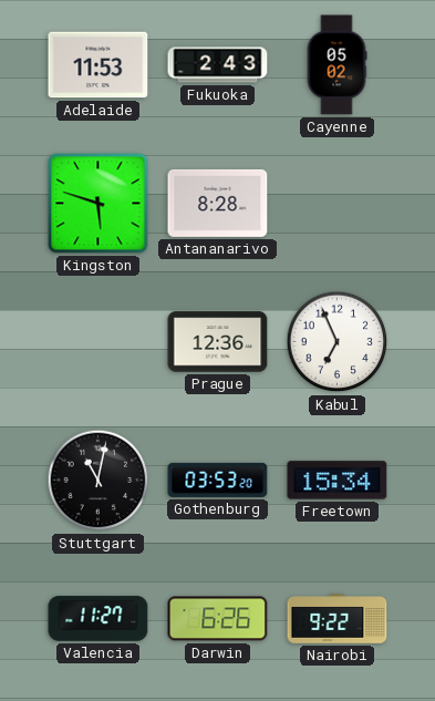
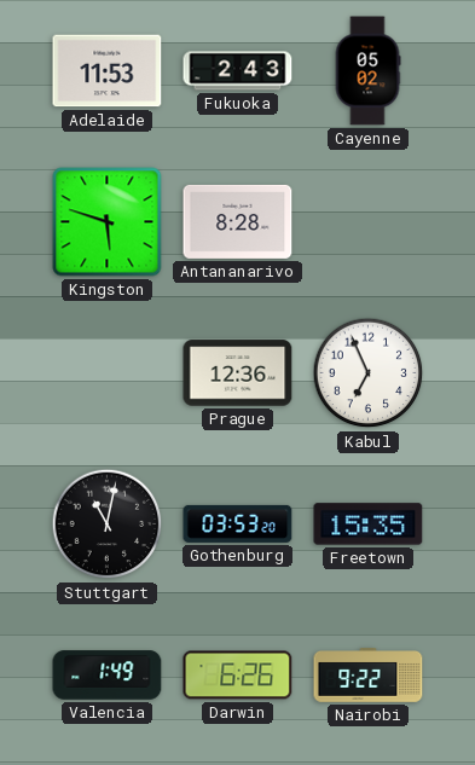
Freetown: 15:34 -> 15:35 (369, 525)
Valencia: 11:27 -> 1:49 (108, 676)
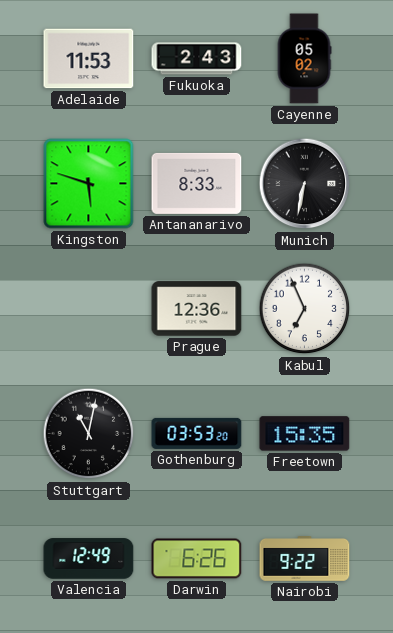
Antananarivo: 8:28 -> 8:33 (197, 183)
Munich: none -> 6:32 (305, 184)
Valencia: 1:49 -> 12:49 (89, 559)
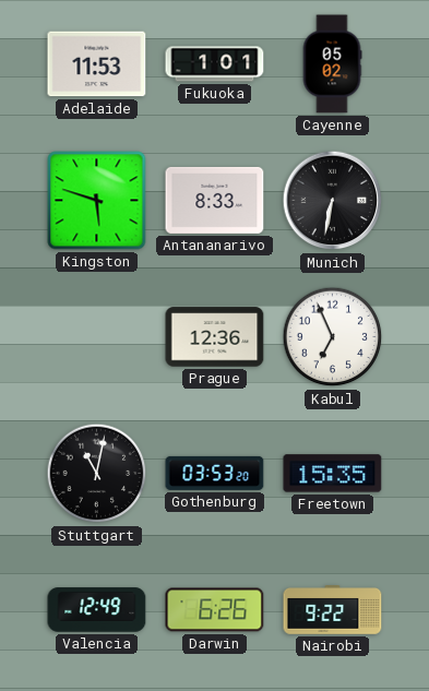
Fukuoka: 2:43 -> 1:01 (215, 64)
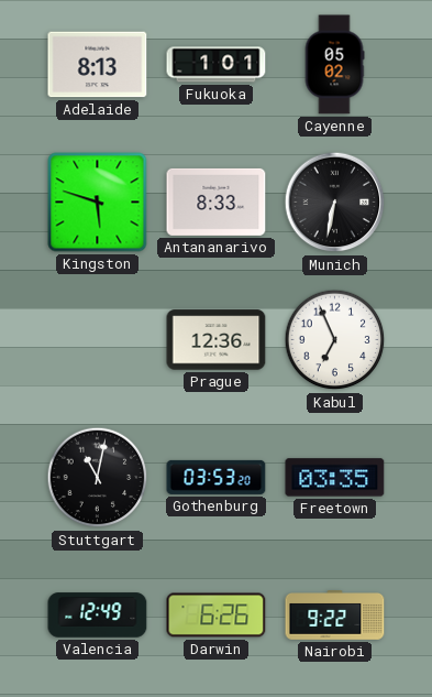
Adelaide: 11:53 -> 8:13 (98, 65)
Freetown: 15:35 -> 03:35 (335, 478)
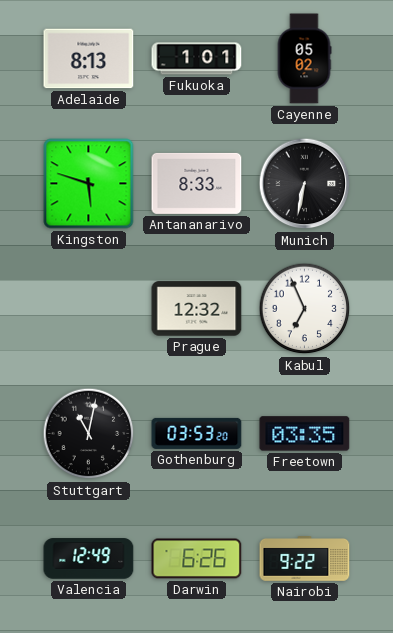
Prague: 12:36 -> 12:32 (197, 309)
